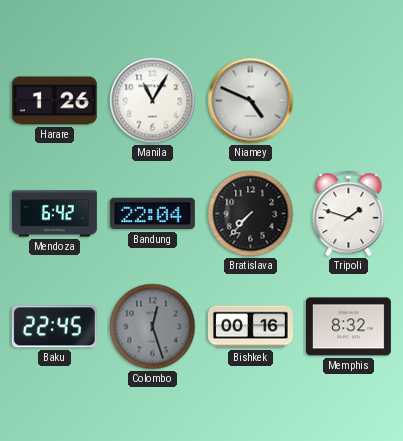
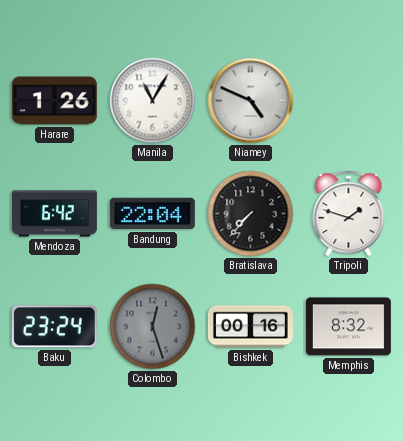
Baku: 22:45 -> 23:24 (54, 327)
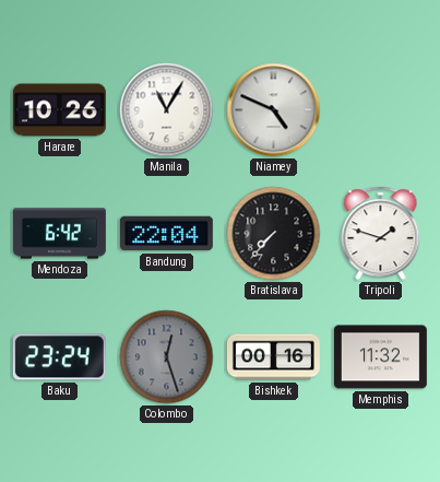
Harare: 1:26 -> 10:26 (59, 110)
Memphis: 8:32 -> 11:32 (380, 357)
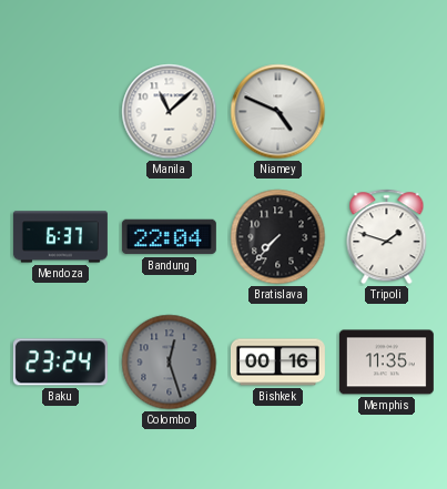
Harare: 10:26 -> none (59, 110)
Manila: 11:05 -> 11:08 (170, 112)
Mendoza: 6:42 -> 6:37 (60, 237)
Memphis: 11:32 -> 11:35 (386, 363)
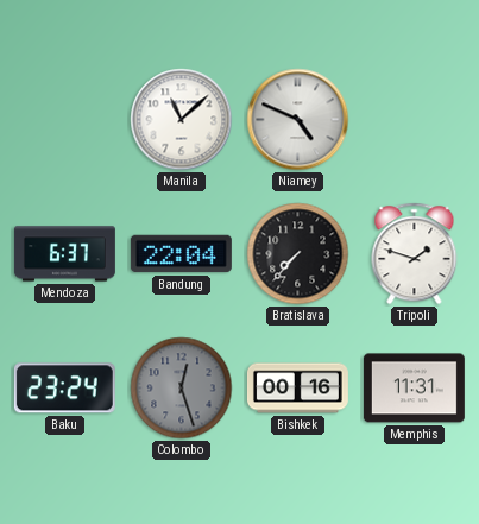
Memphis: 11:35 -> 11:31 (414, 389)
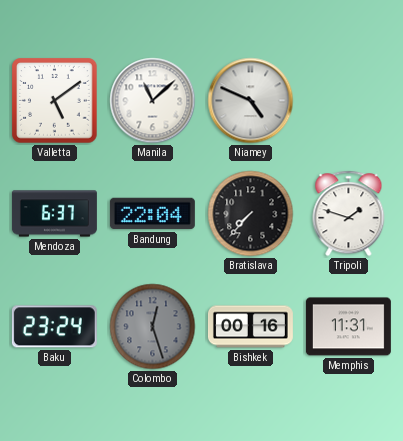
Valletta: none -> 5:09 (55, 101)
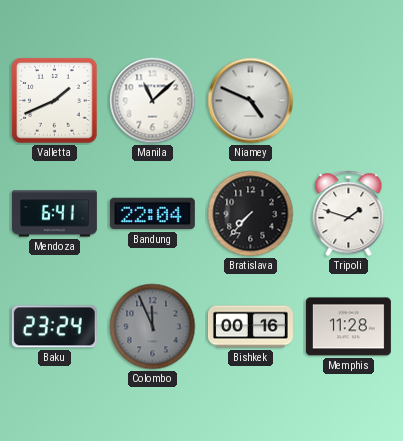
Valletta: 5:09 -> 1:41 (55, 101)
Mendoza: 6:37 -> 6:41 (54, 214)
Colombo: 12:27 -> 11:56 (153, 327)
Memphis: 11:31 -> 11:28 (348, 327)
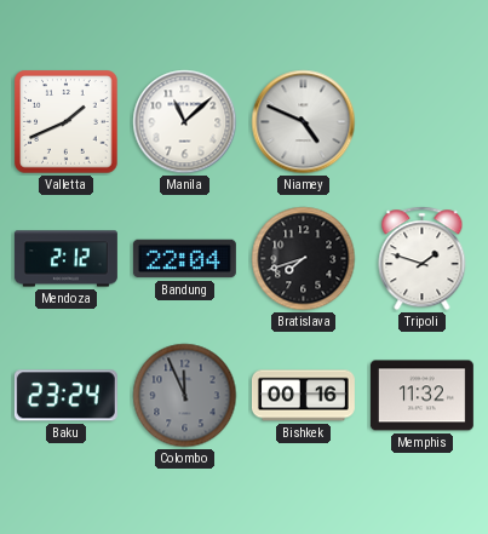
Mendoza: 6:41 -> 2:12 (65, 259)
Bratislava: 7:37 -> 7:42 (304, 259)
Memphis: 11:28 -> 11:32 (421, 396)
